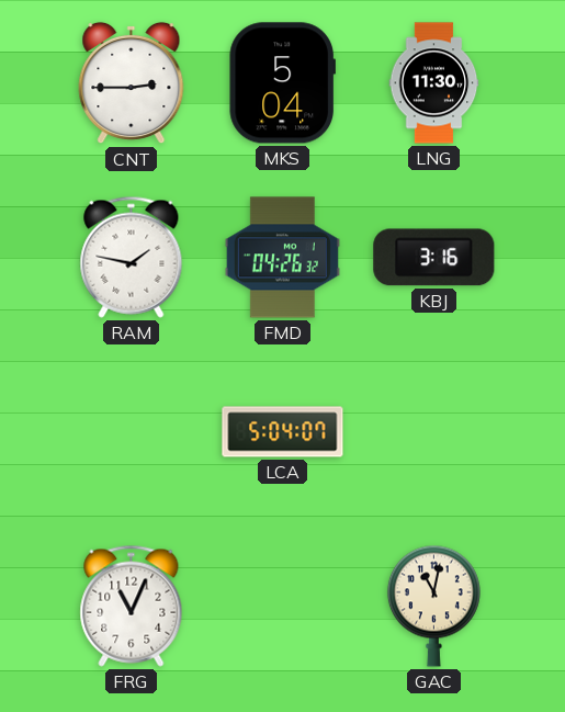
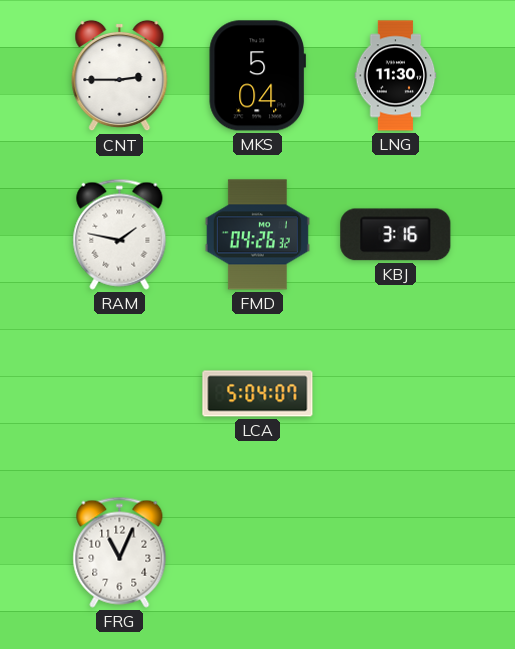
GAC: 11:02 -> none (433, 606)
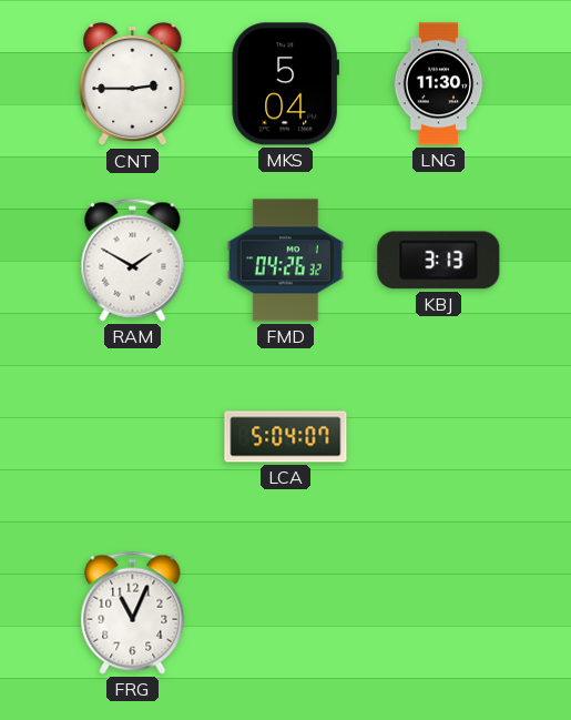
RAM: 1:47 -> 1:50 (133, 260)
KBJ: 3:16 -> 3:13 (439, 261)
